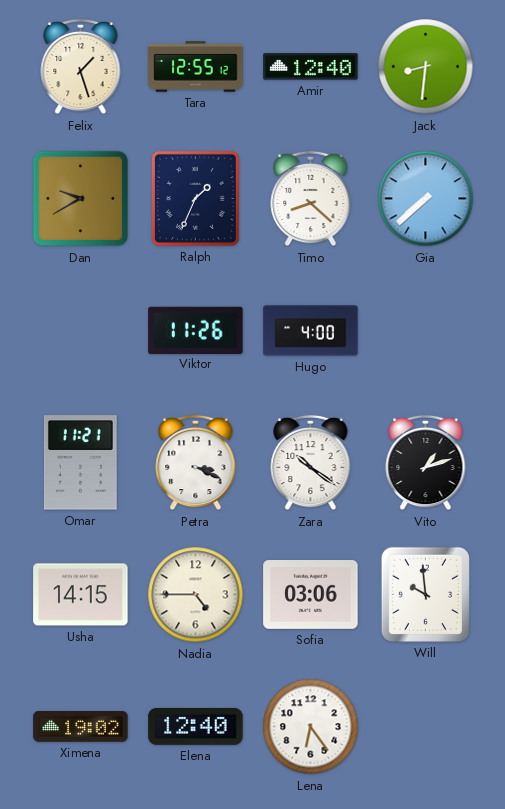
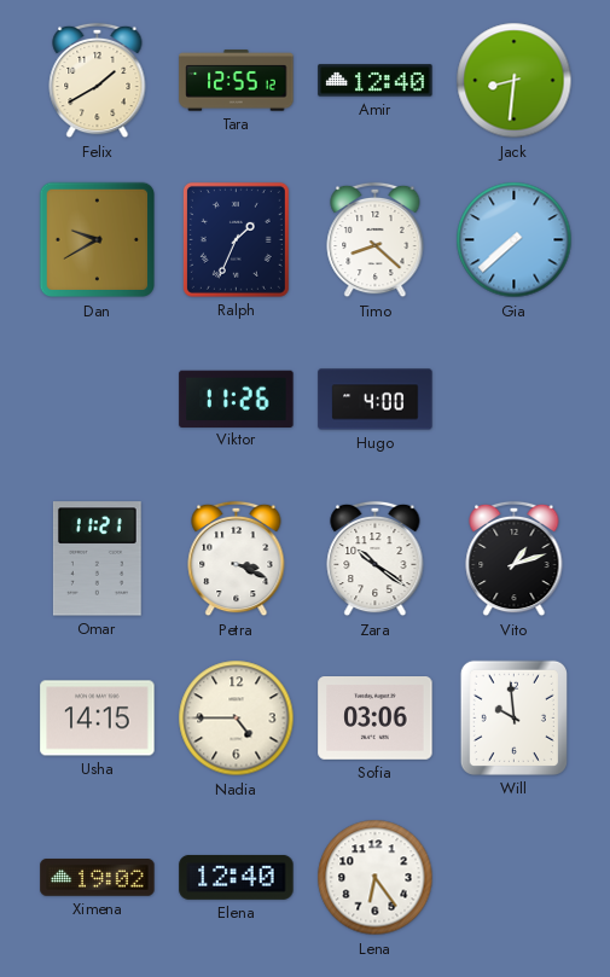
Felix: 1:27 -> 1:40 (98, 81)
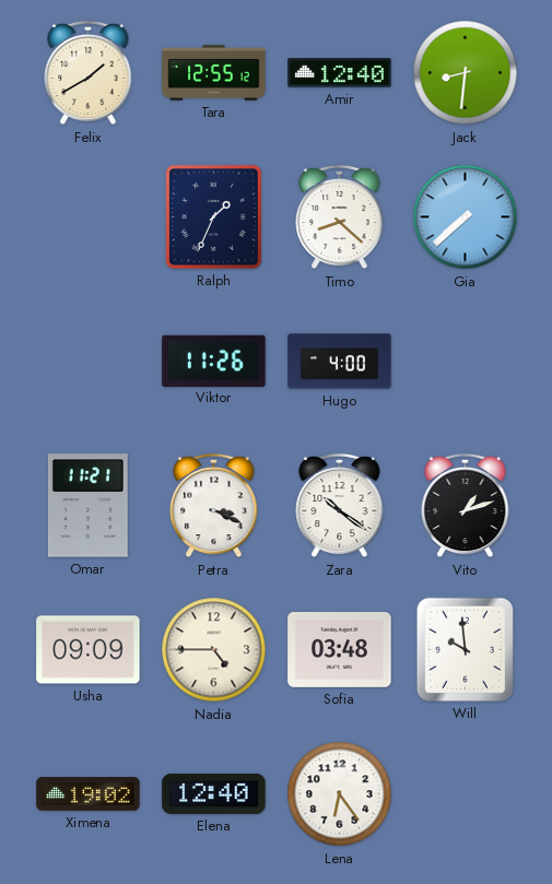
Dan: 9:40 -> none (98, 240)
Usha: 14:15 -> 09:09 (89, 650)
Sofia: 03:06 -> 03:48 (340, 650)
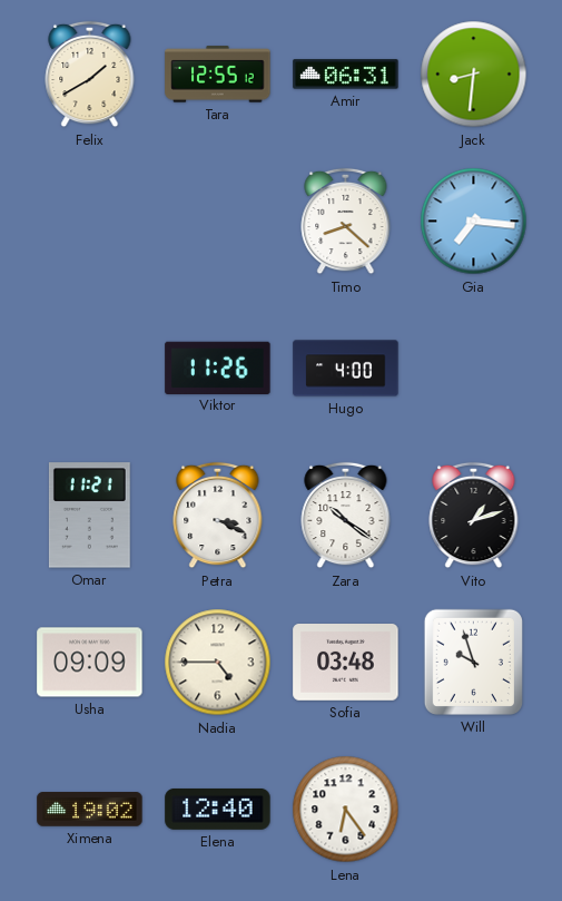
Amir: 12:40 -> 06:31 (346, 75)
Ralph: 1:34 -> none (213, 216)
Gia: 7:38 -> 7:16 (474, 222)
Will: 9:59 -> 9:57 (473, 662)
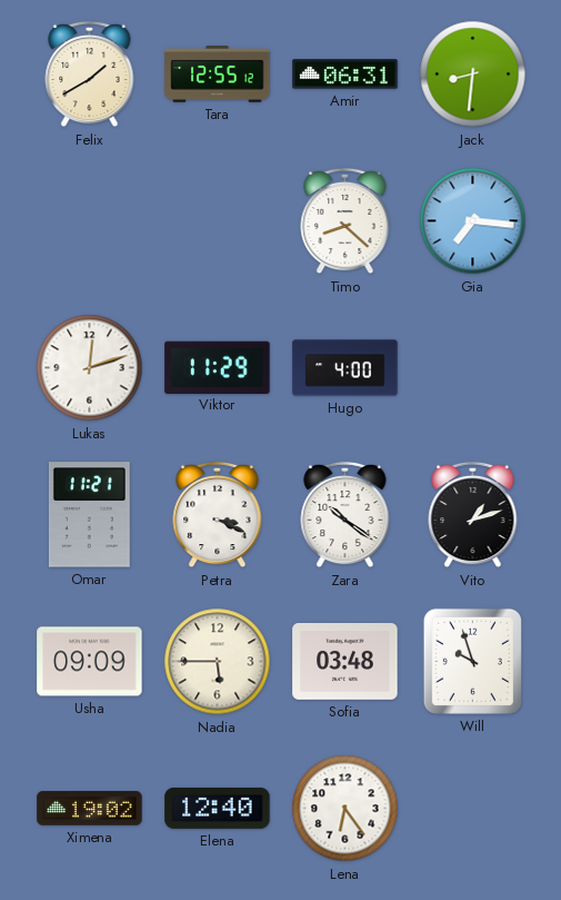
Lukas: none -> 12:12 (90, 368)
Viktor: 11:26 -> 11:29 (218, 367)
Nadia: 4:45 -> 5:45 (218, 662)
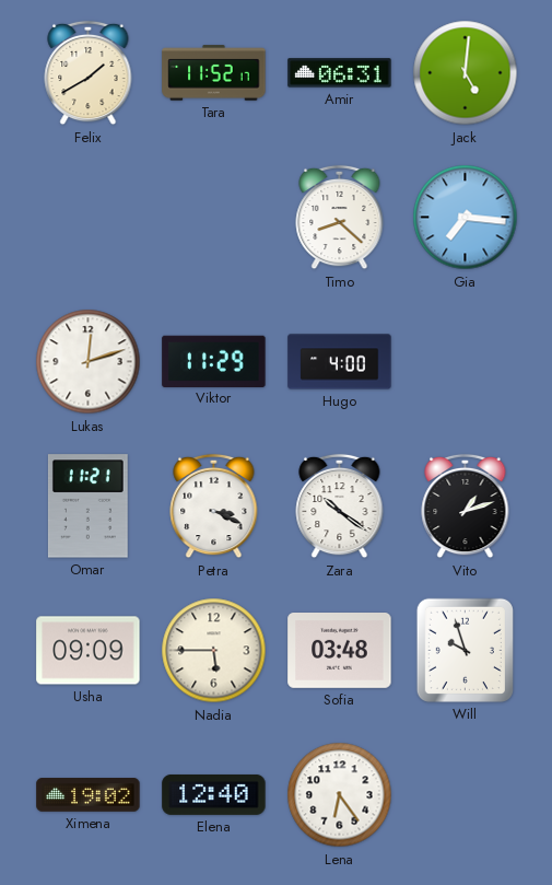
Tara: 12:55 -> 11:52 (214, 73)
Jack: 8:31 -> 5:01 (466, 73)
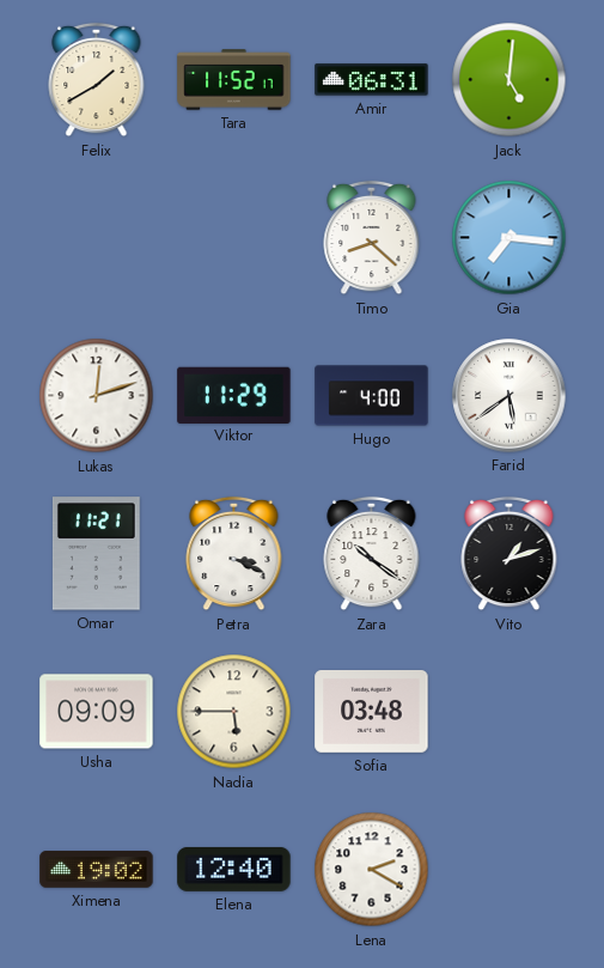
Farid: none -> 5:39 (510, 396)
Will: 9:57 -> none (465, 650)
Lena: 6:24 -> 2:20 (372, 870)
